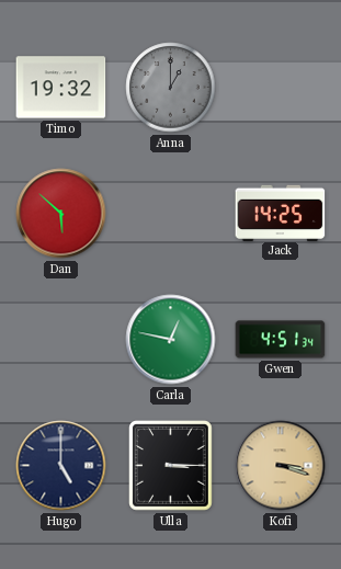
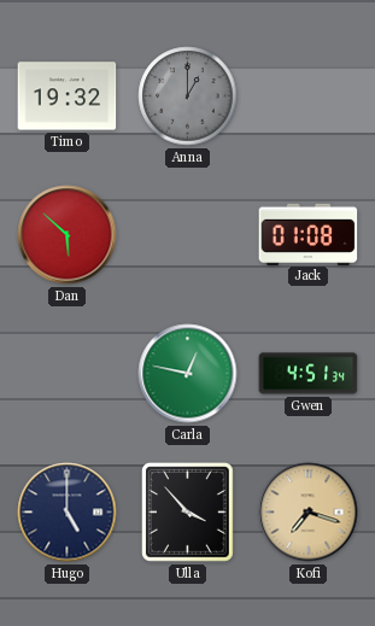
Jack: 14:25 -> 01:08 (309, 234)
Ulla: 3:15 -> 3:53 (188, 513)
Kofi: 3:18 -> 7:18 (309, 513)
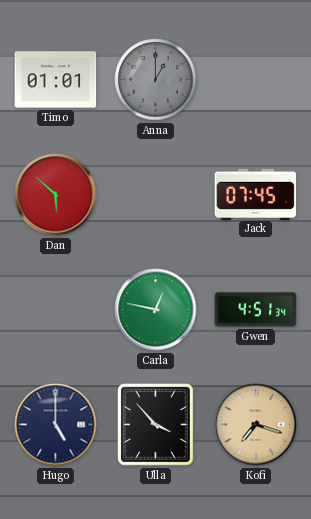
Timo: 19:32 -> 01:01 (56, 80)
Jack: 01:08 -> 07:45 (256, 194)
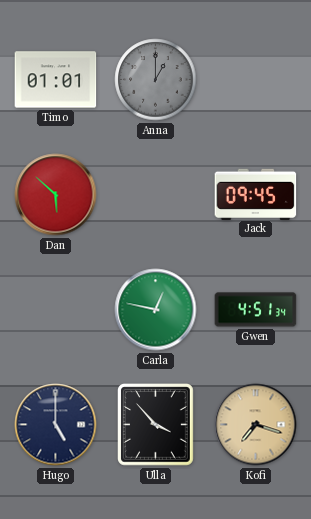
Jack: 07:45 -> 09:45 (256, 194)
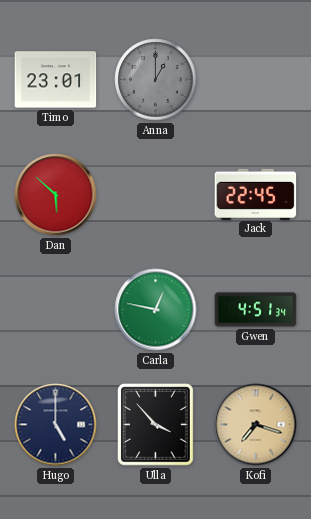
Timo: 01:01 -> 23:01 (56, 80)
Jack: 09:45 -> 22:45 (256, 194)
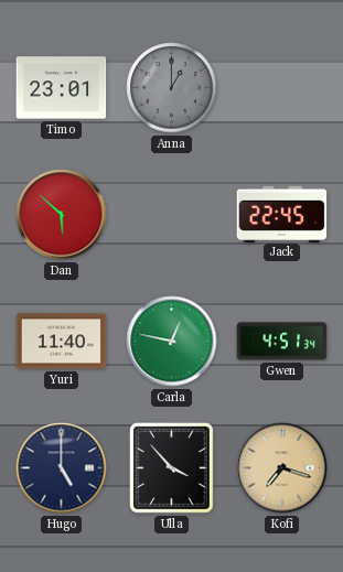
Yuri: none -> 11:40 (62, 342)
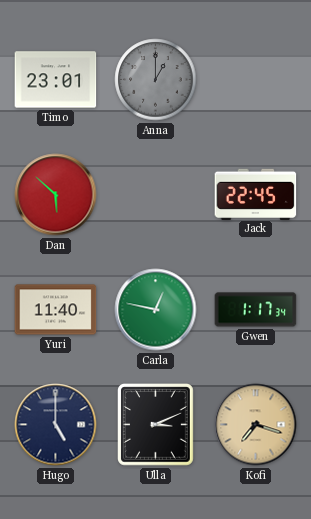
Gwen: 4:51 -> 1:17 (256, 310)
Ulla: 3:53 -> 3:11 (156, 425)
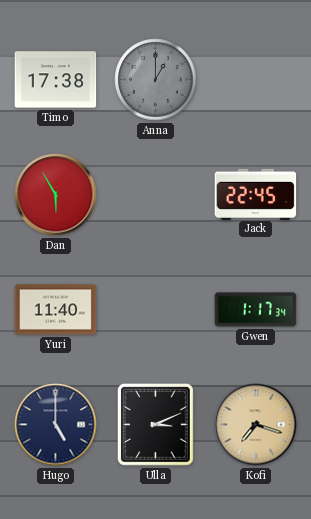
Timo: 23:01 -> 17:38 (56, 80)
Dan: 5:52 -> 5:55 (56, 195)
Carla: 12:47 -> none (156, 310)
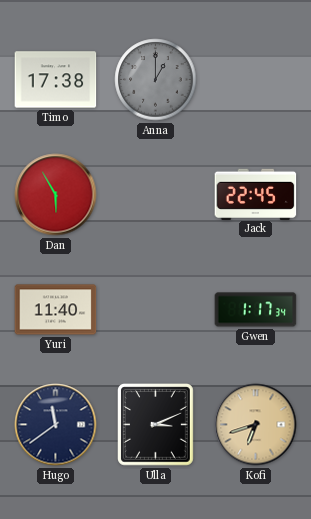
Hugo: 5:00 -> 11:39 (56, 425)
Kofi: 7:18 -> 6:42 (256, 425)
